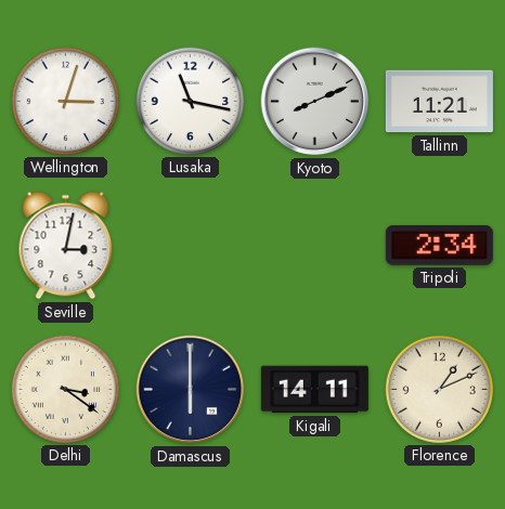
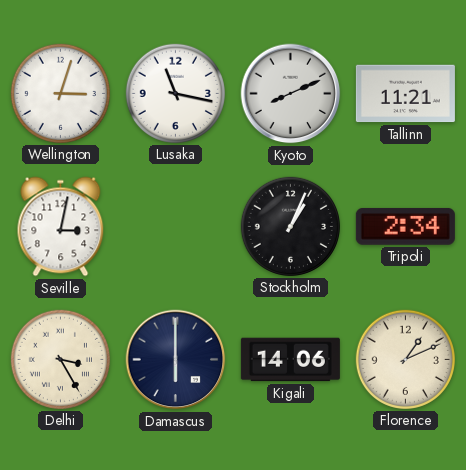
Stockholm: none -> 1:04 (290, 226)
Delhi: 3:21 -> 3:25 (60, 359)
Kigali: 14:11 -> 14:06 (290, 360)
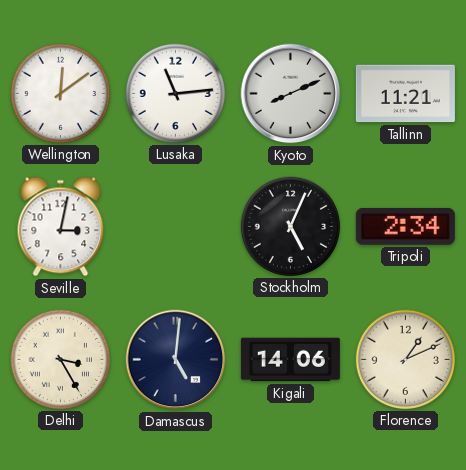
Wellington: 3:03 -> 12:09 (60, 93)
Lusaka: 11:17 -> 11:14 (175, 93)
Stockholm: 1:04 -> 5:04 (290, 226)
Damascus: 6:00 -> 5:01 (176, 360)
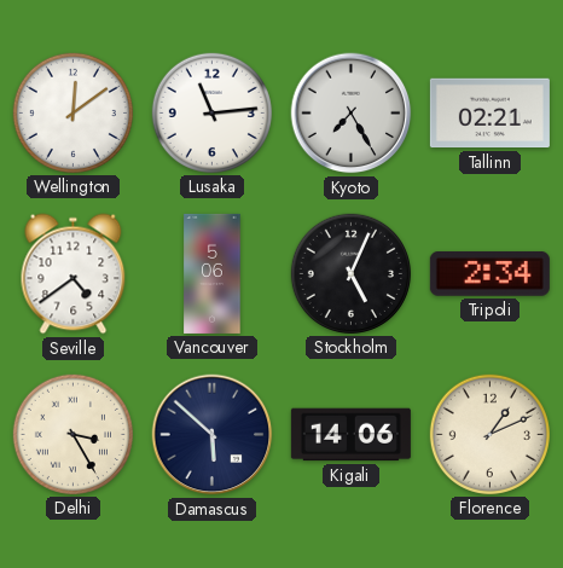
Kyoto: 8:11 -> 7:25 (352, 114)
Tallinn: 11:21 -> 02:21 (489, 114)
Seville: 3:02 -> 4:39 (74, 274)
Vancouver: none -> 5:06 (213, 273)
Damascus: 5:01 -> 5:52 (213, 435)
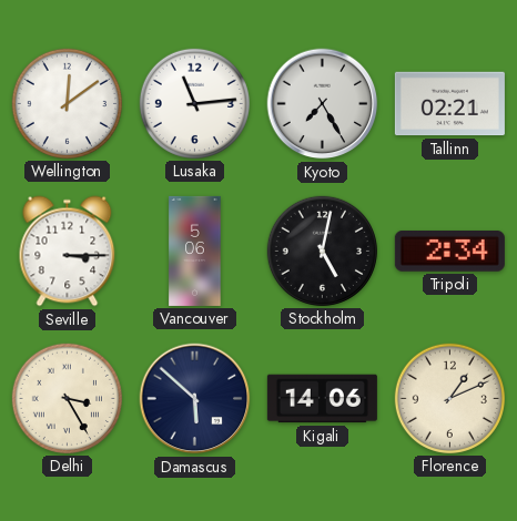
Seville: 4:39 -> 3:15 (68, 252)
Stockholm: 5:04 -> 5:02 (322, 251)
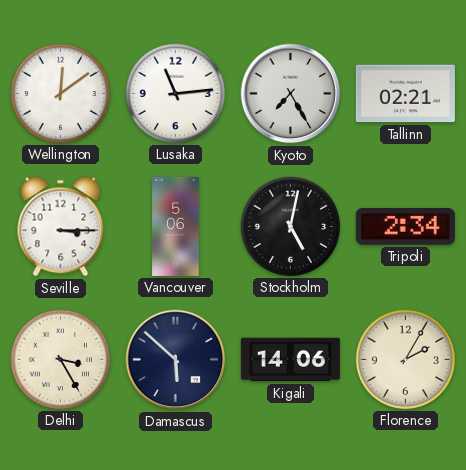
Florence: 1:11 -> 2:05 (405, 359)
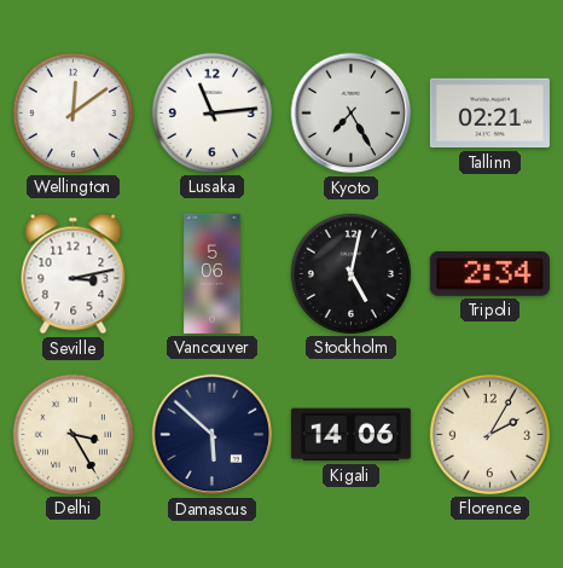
Seville: 3:15 -> 3:13 (74, 274)
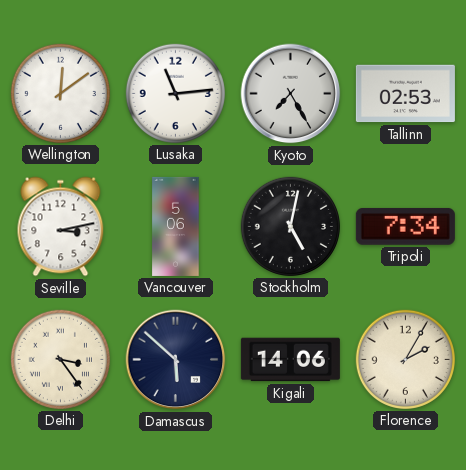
Tallinn: 02:21 -> 02:53 (405, 94)
Tripoli: 2:34 -> 7:34 (405, 226)
Delhi: 3:25 -> 3:24 (60, 359)
